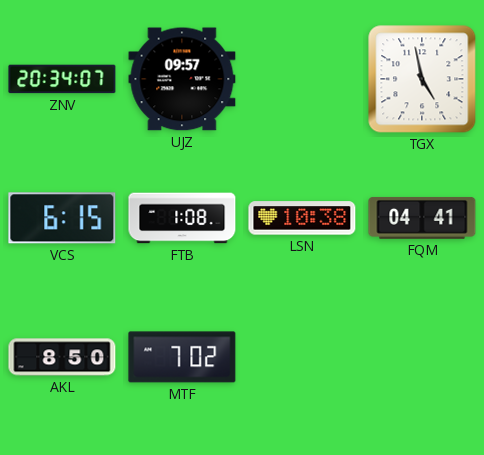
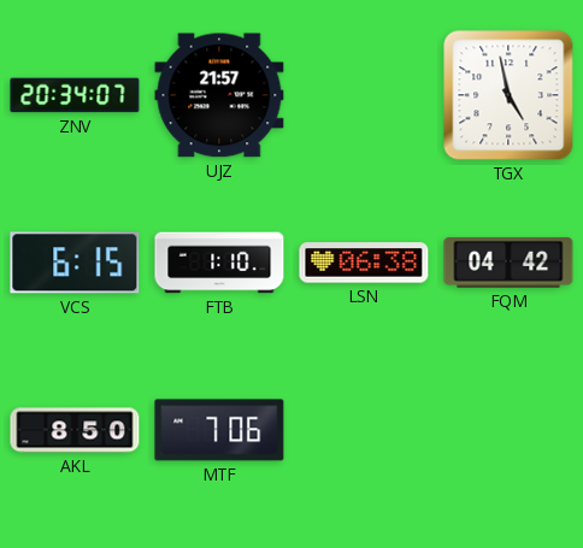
UJZ: 09:57 -> 21:57 (219, 95)
FTB: 1:08 -> 1:10 (219, 263)
LSN: 10:38 -> 06:38 (364, 263)
FQM: 04:41 -> 04:42 (508, 263)
MTF: 7:02 -> 7:06 (219, 430)
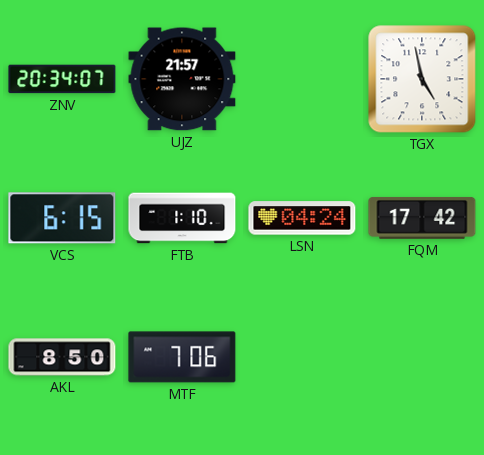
LSN: 06:38 -> 04:24 (302, 218)
FQM: 04:42 -> 17:42 (422, 218)
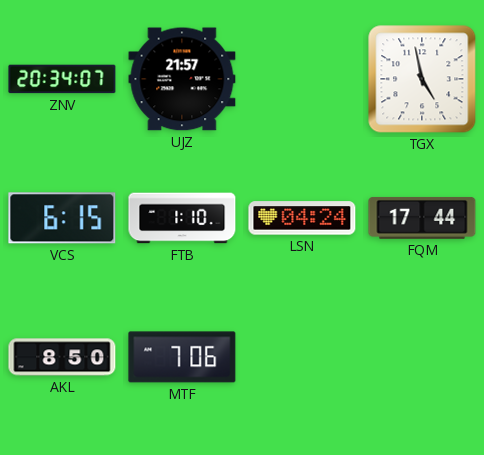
FQM: 17:42 -> 17:44 (422, 218)
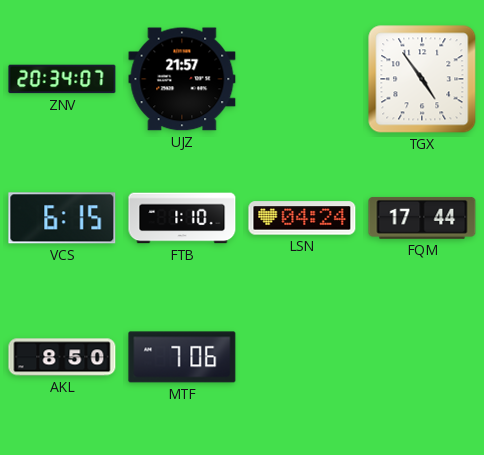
TGX: 4:58 -> 4:54 (422, 79)
